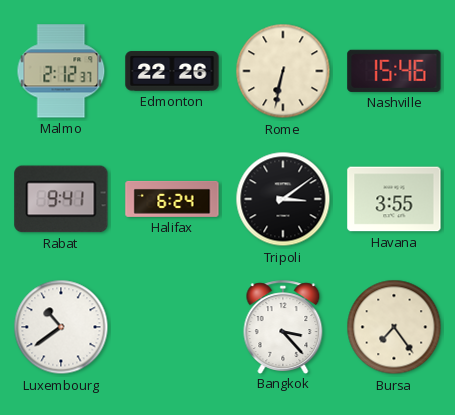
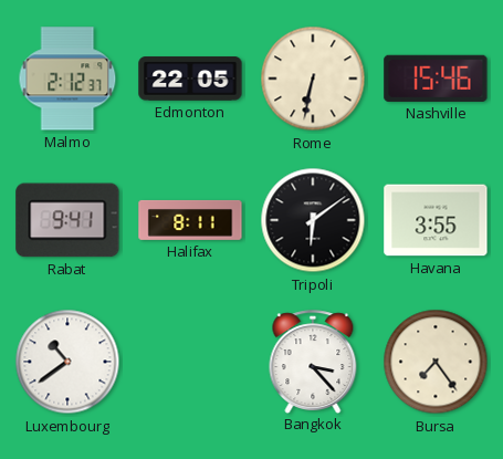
Edmonton: 22:26 -> 22:05 (190, 79)
Halifax: 6:24 -> 8:11 (190, 220)
Tripoli: 3:09 -> 6:09 (313, 220)
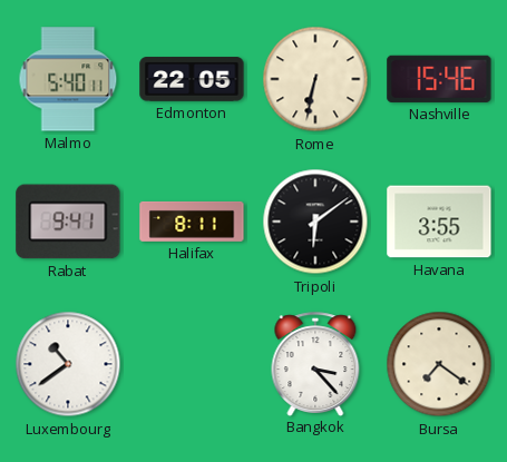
Malmo: 2:12 -> 5:40 (68, 79)
Bursa: 7:24 -> 7:21 (439, 364)
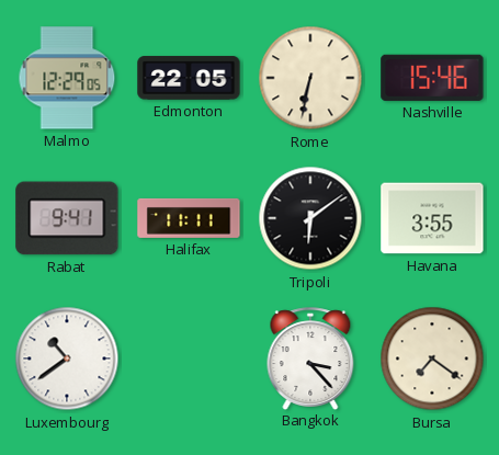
Malmo: 5:40 -> 12:29 (67, 78)
Halifax: 8:11 -> 11:11 (189, 218)
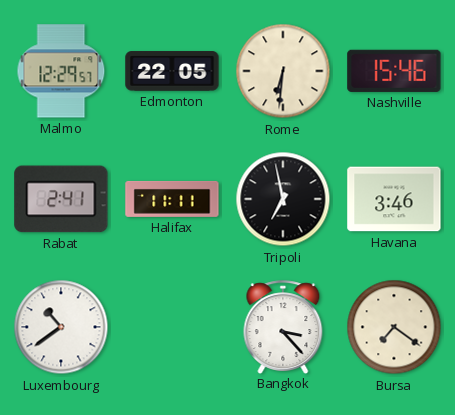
Malmo: 12:29:05 -> 12:29:57 (61, 71)
Rome: 6:32 -> 6:31 (283, 71)
Rabat: 9:41 -> 2:41 (61, 199)
Tripoli: 6:09 -> 6:58 (283, 199)
Havana: 3:55 -> 3:46 (394, 199)
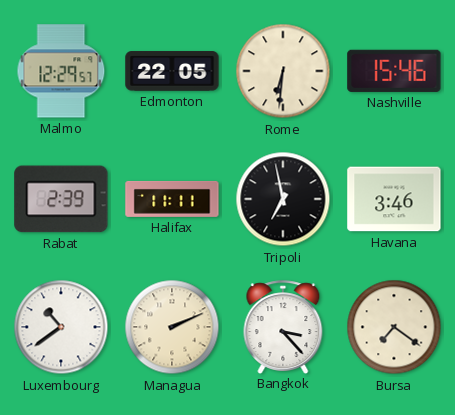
Rabat: 2:41 -> 2:39 (61, 199)
Managua: none -> 2:11 (172, 327)
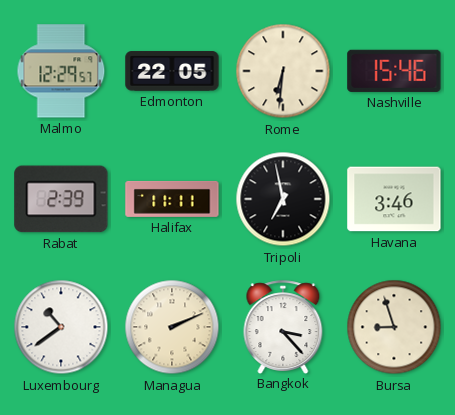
Bursa: 7:21 -> 8:57 (394, 327)
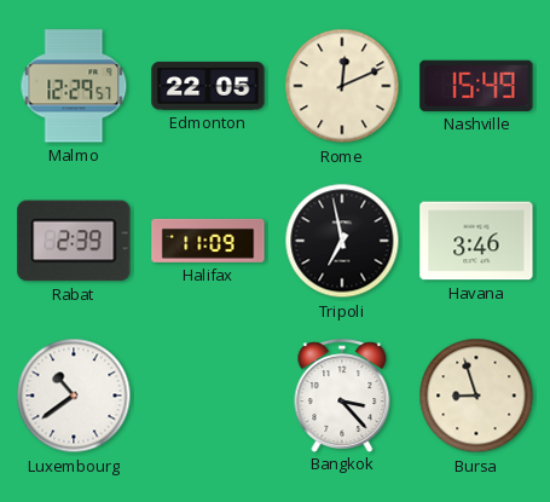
Rome: 6:31 -> 12:11 (342, 86)
Nashville: 15:46 -> 15:49 (476, 86)
Halifax: 11:11 -> 11:09 (208, 241)
Managua: 2:11 -> none (172, 327)
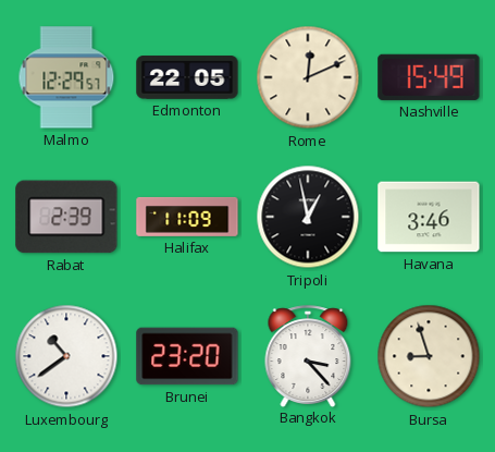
Tripoli: 6:58 -> 12:58 (308, 217)
Brunei: none -> 23:20 (187, 356)
